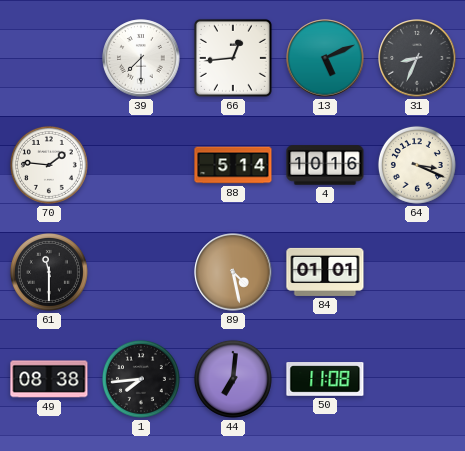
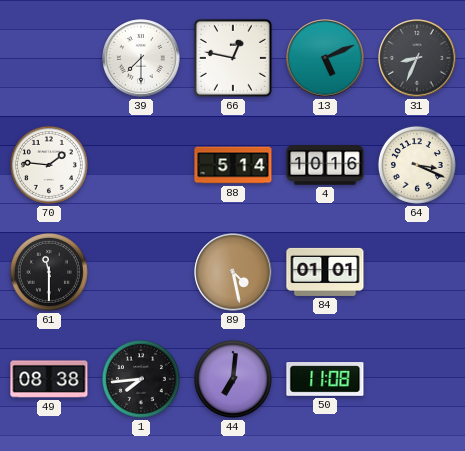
66: 12:44 -> 12:47 (233, 58)
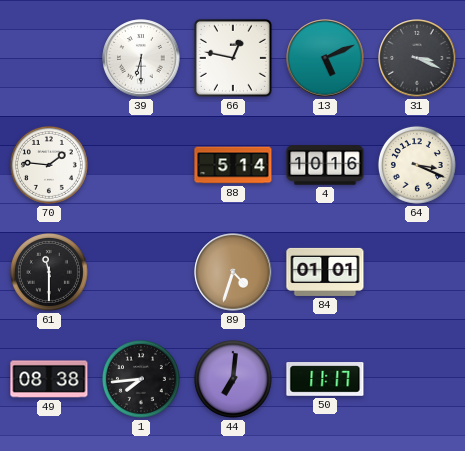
39: 7:30 -> 6:30 (141, 58)
31: 8:34 -> 3:19 (417, 58)
89: 4:28 -> 4:33 (233, 272)
50: 11:08 -> 11:17 (325, 379)
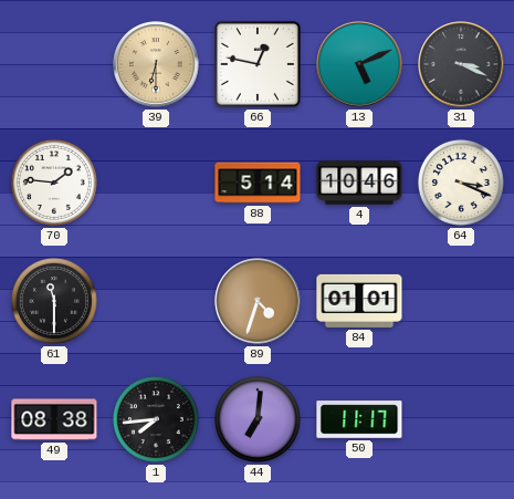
39 dial: white -> champagne (156, 64)
4: 10:16 -> 10:46 (359, 183)
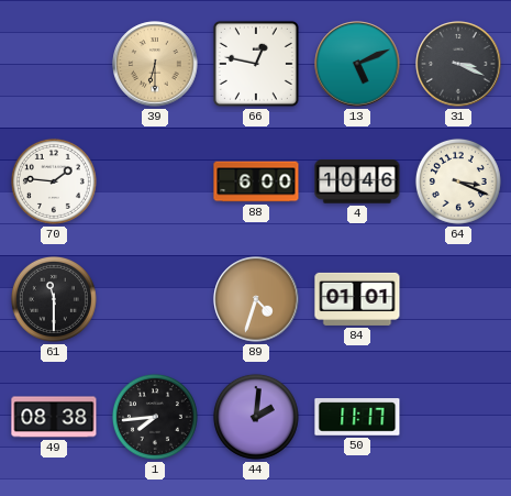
88: 5:14 -> 6:00 (256, 181)
44: 7:01 -> 2:01 (256, 417)
